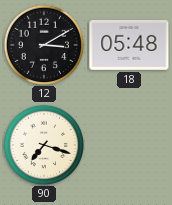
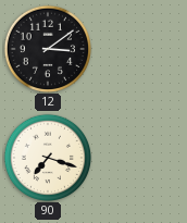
12: 3:10 -> 3:09 (47, 48)
18: 05:48 -> none (129, 45)
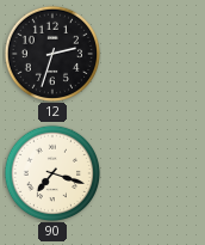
12: 3:09 -> 2:33 (51, 53)
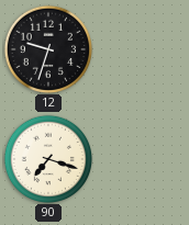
12: 2:33 -> 9:33 (47, 48)
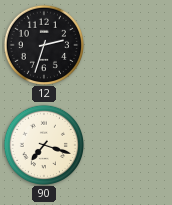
12: 9:33 -> 2:33 (43, 44)
